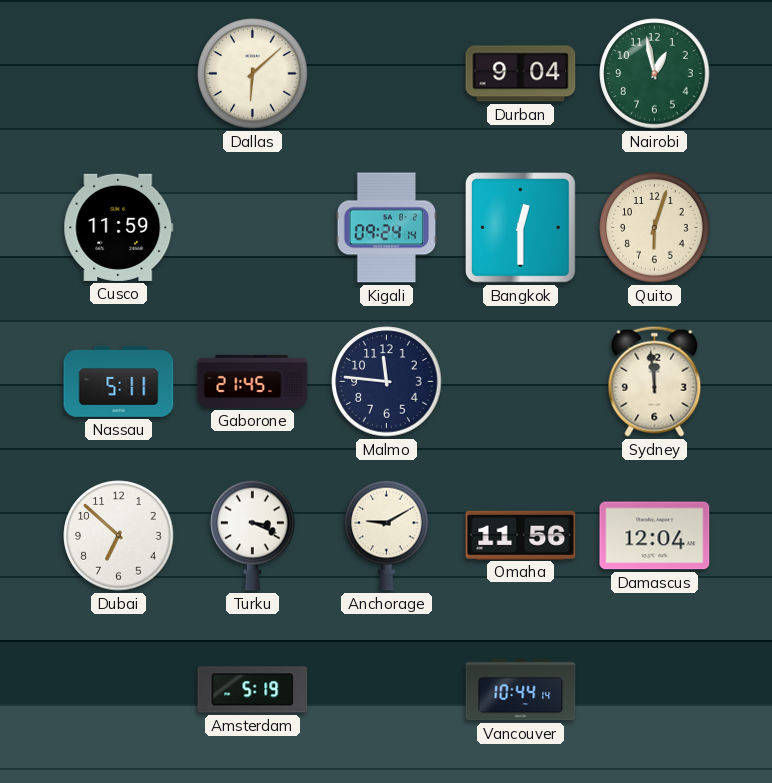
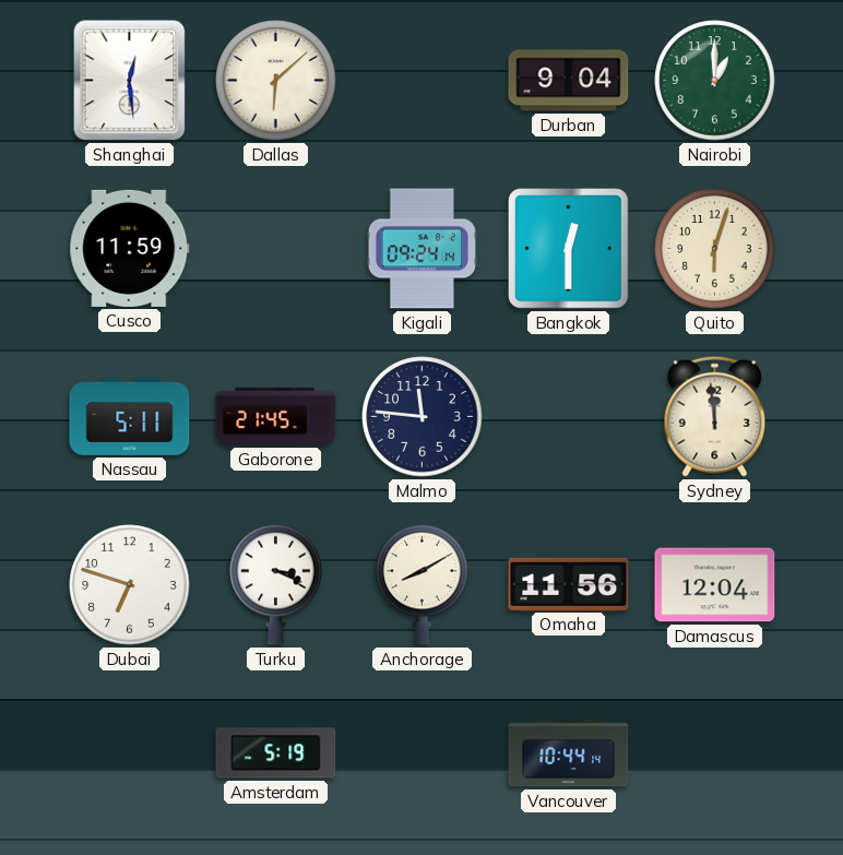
Shanghai: none -> 12:29 (130, 81)
Nairobi: 12:58 -> 1:00 (715, 81)
Dubai: 6:52 -> 6:48 (130, 585)
Anchorage: 9:10 -> 8:10 (423, 584)
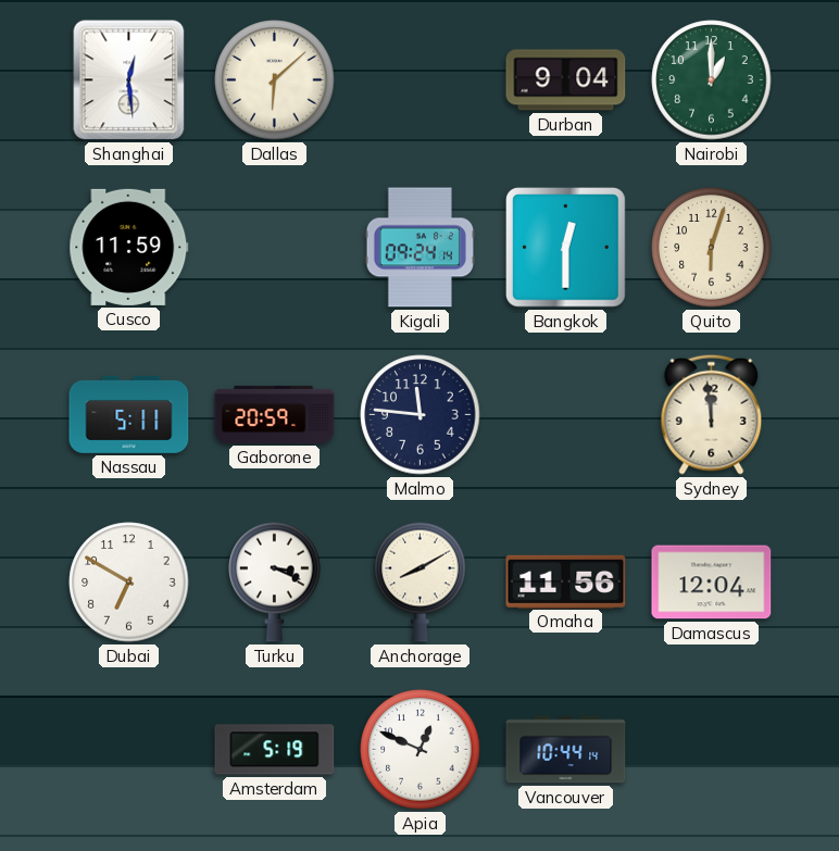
Gaborone: 21:45 -> 20:59 (275, 414)
Dubai: 6:48 -> 6:50 (129, 583)
Apia: none -> 12:49 (421, 750)
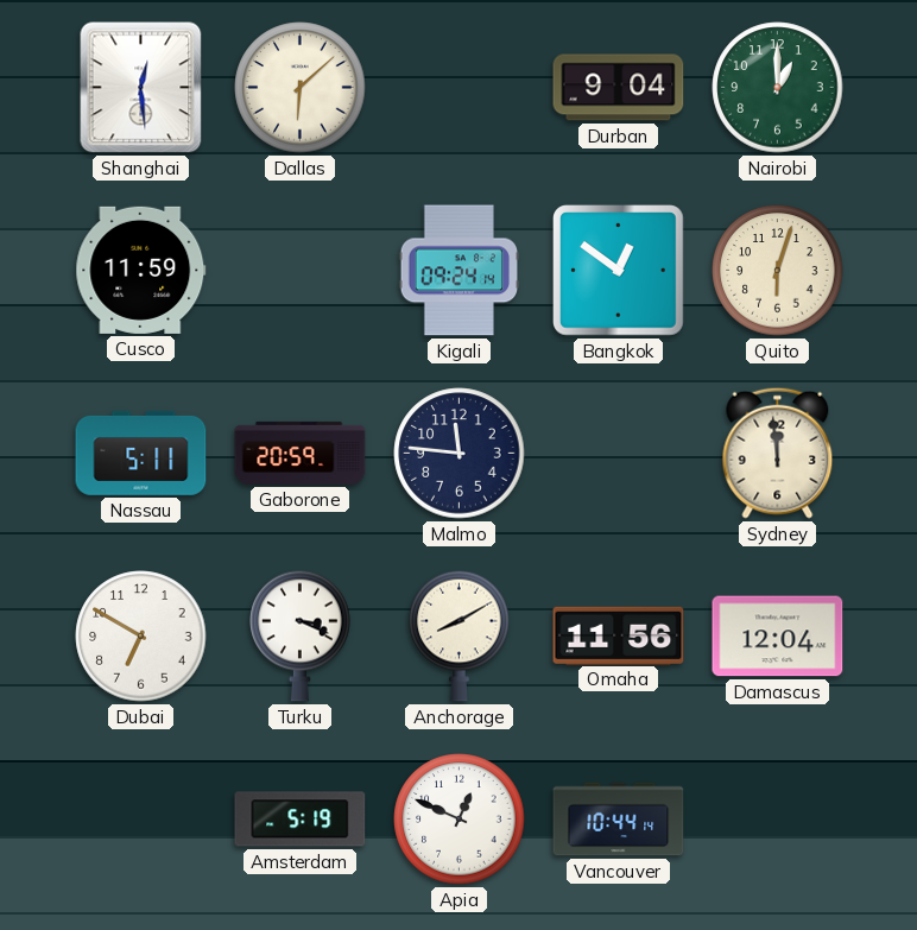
Bangkok: 12:30 -> 12:51 (619, 271)
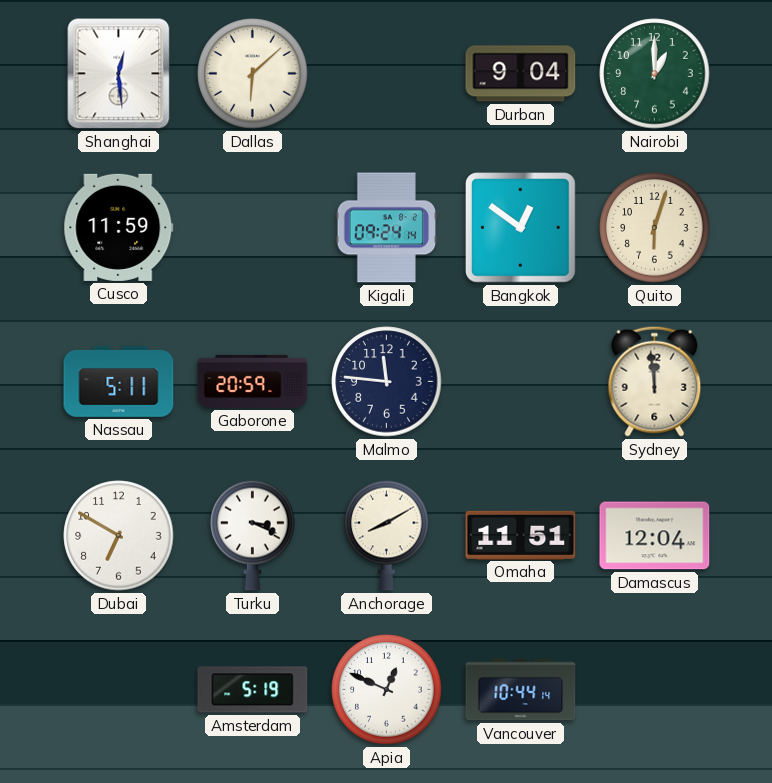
Omaha: 11:56 -> 11:51 (521, 535)
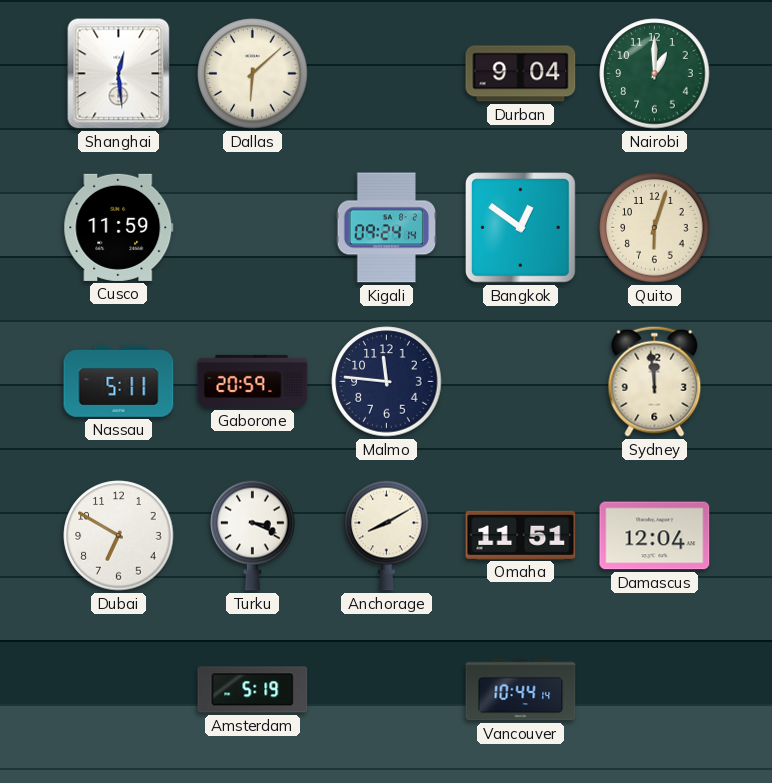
Apia: 12:49 -> none (387, 690)
